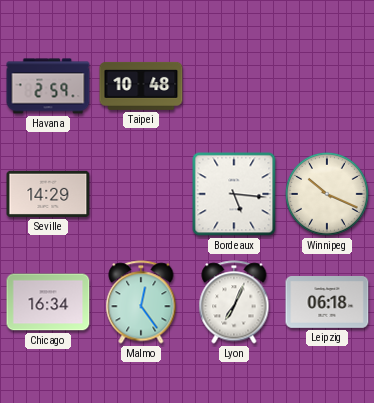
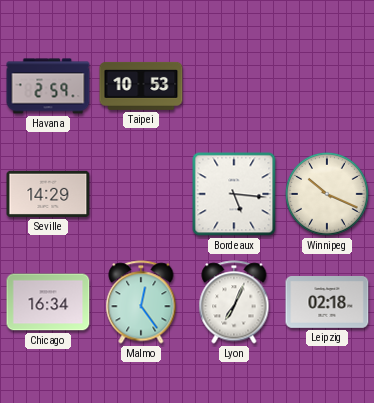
Taipei: 10:48 -> 10:53 (141, 86)
Leipzig: 06:18 -> 02:18 (327, 303)
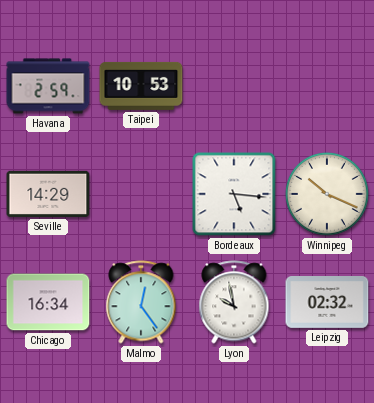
Lyon: 7:04 -> 9:58 (234, 302)
Leipzig: 02:18 -> 02:32 (327, 303)
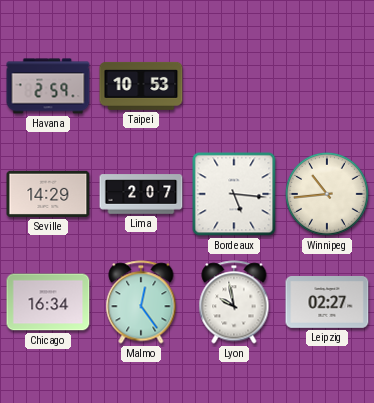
Lima: none -> 2:07 (141, 194)
Winnipeg: 10:19 -> 10:44 (327, 194)
Leipzig: 02:32 -> 02:27 (327, 303)
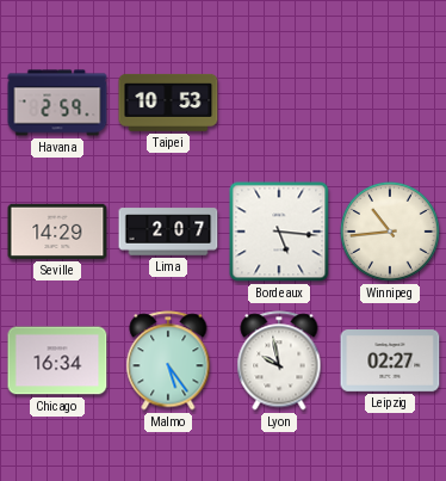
Malmo: 12:24 -> 5:24 (168, 360)
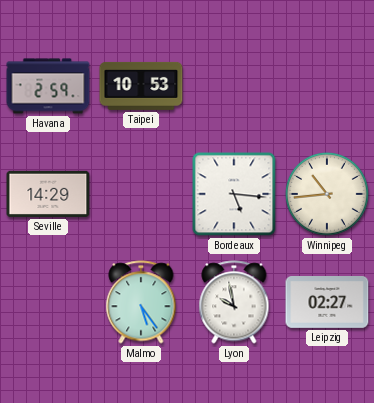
Lima: 2:07 -> none (168, 232)
Chicago: 16:34 -> none (57, 360)
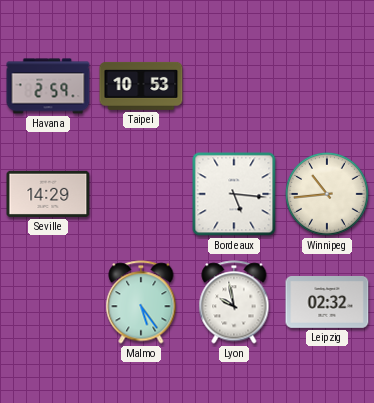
Leipzig: 02:27 -> 02:32 (327, 303)
